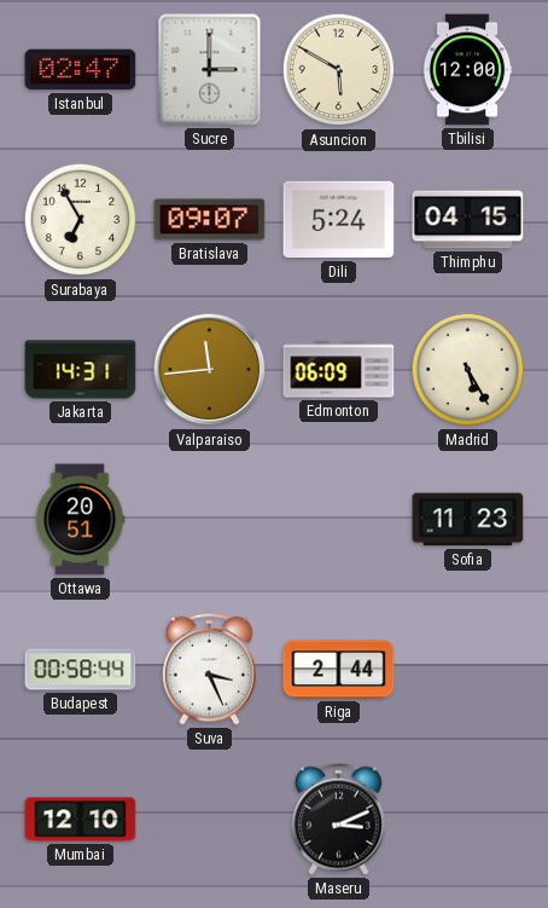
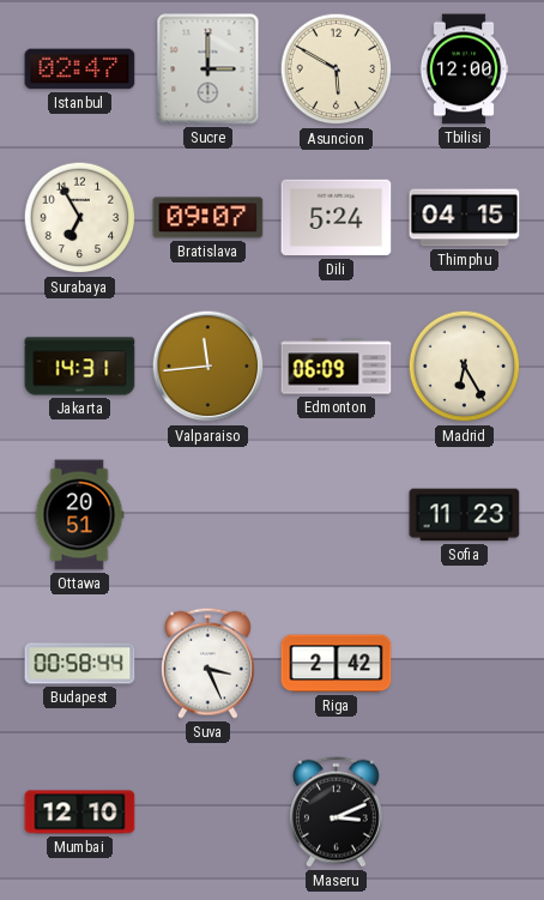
Madrid: 5:25 -> 6:25 (465, 367)
Riga: 2:44 -> 2:42 (337, 664)
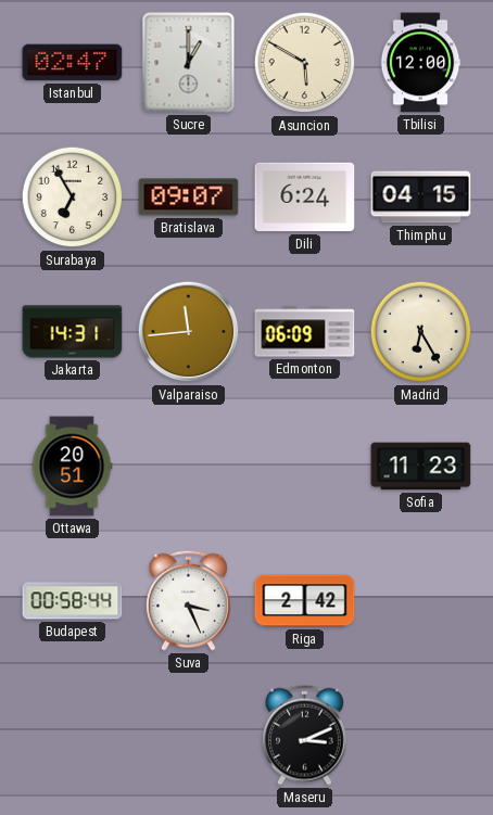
Sucre: 3:00 -> 1:00 (189, 63)
Dili: 5:24 -> 6:24 (305, 198)
Mumbai: 12:10 -> none (80, 813)
